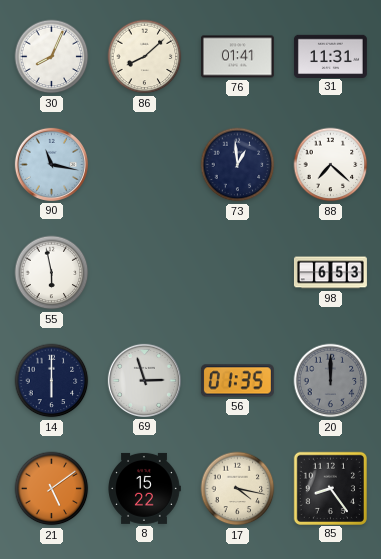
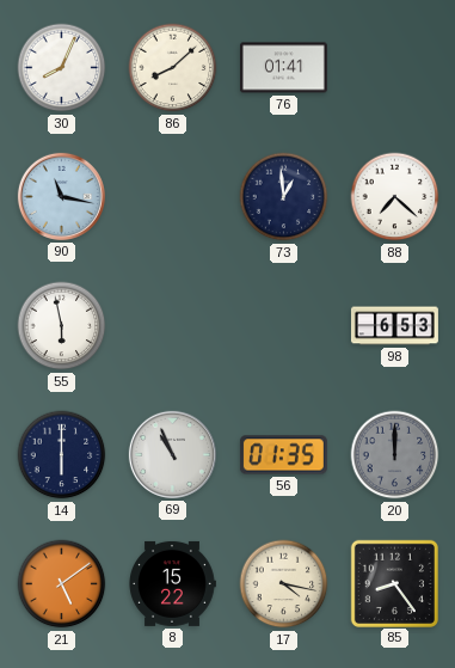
31: 11:31 -> none (330, 56)
69: 2:57 -> 10:56 (172, 454)
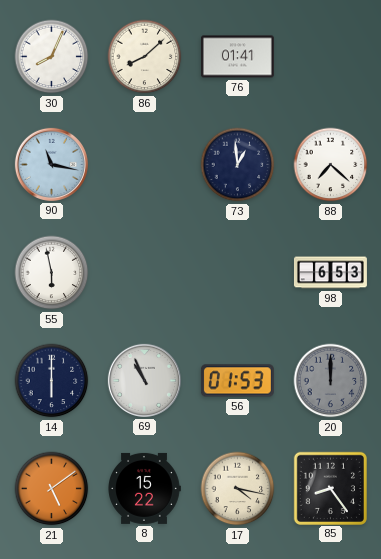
56: 01:35 -> 01:53 (237, 381)
